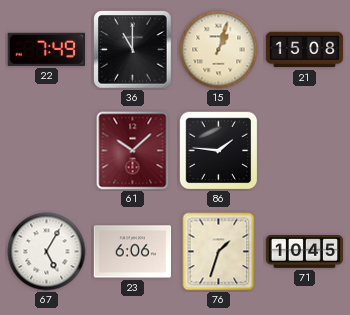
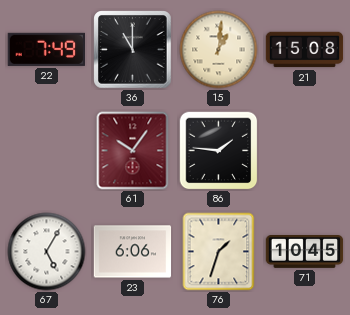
15: 1:03 -> 1:01 (219, 50)
61: 10:08 -> 10:06 (133, 151)
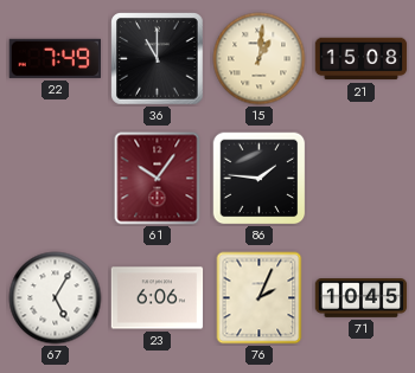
76: 1:33 -> 2:04 (260, 298)
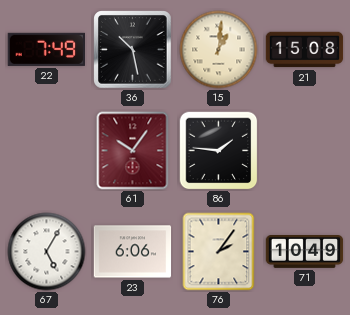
36: 11:00 -> 10:28 (133, 50)
76: 2:04 -> 2:06 (219, 252)
71: 10:45 -> 10:49 (305, 252)
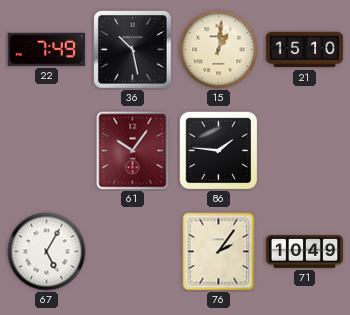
21: 15:08 -> 15:10 (305, 50)
23: 6:06 -> none (133, 252)
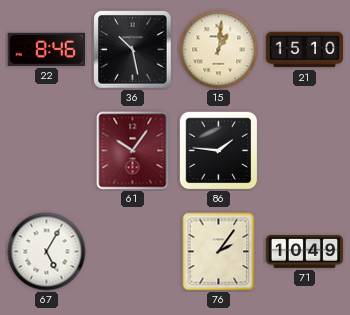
22: 7:49 -> 8:46 (46, 49)
